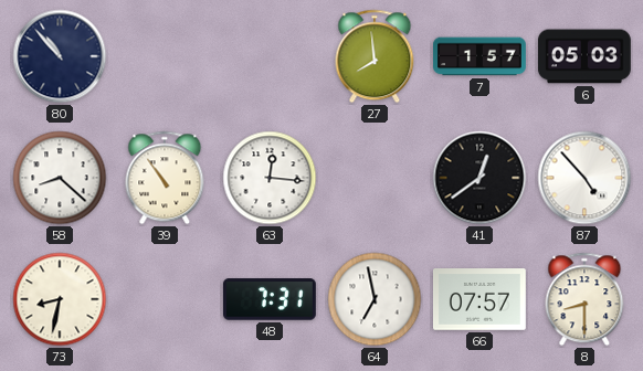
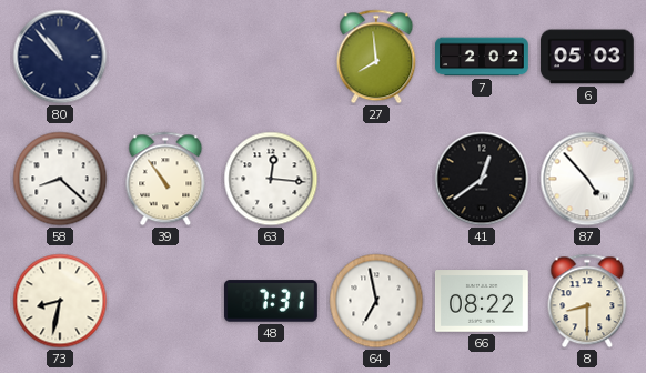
7: 1:57 -> 2:02 (483, 57)
66: 07:57 -> 08:22 (482, 301)
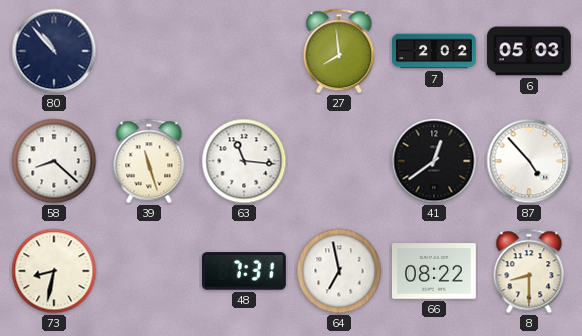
39: 10:54 -> 11:27 (149, 161)
63: 12:16 -> 11:16 (244, 161)
